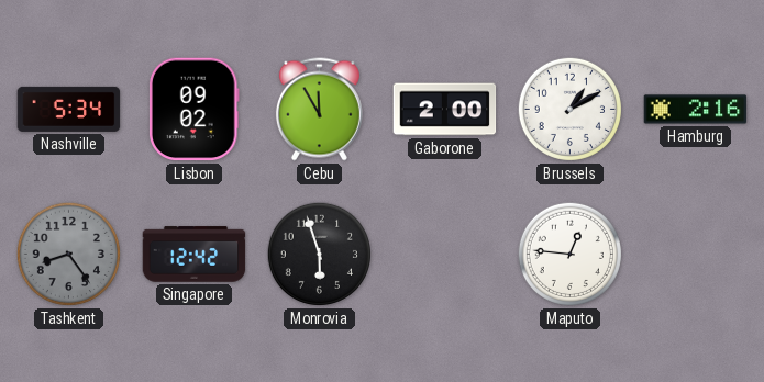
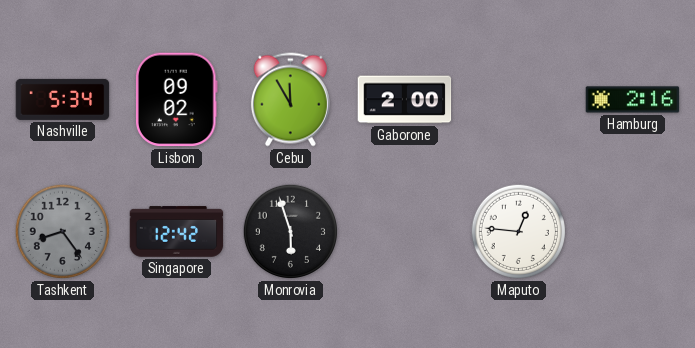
Brussels: 1:10 -> none (569, 109)
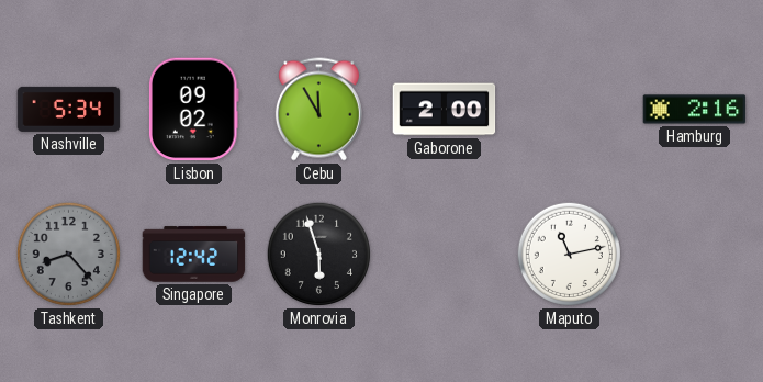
Tashkent: 8:24 -> 8:23 (68, 254)
Maputo: 12:46 -> 11:13 (569, 254)
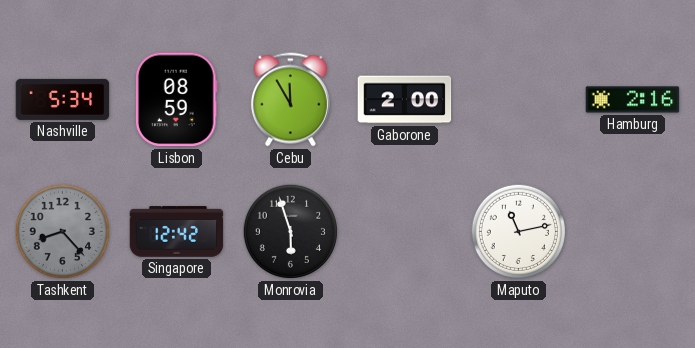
Lisbon: 09:02 -> 08:59 (176, 100)
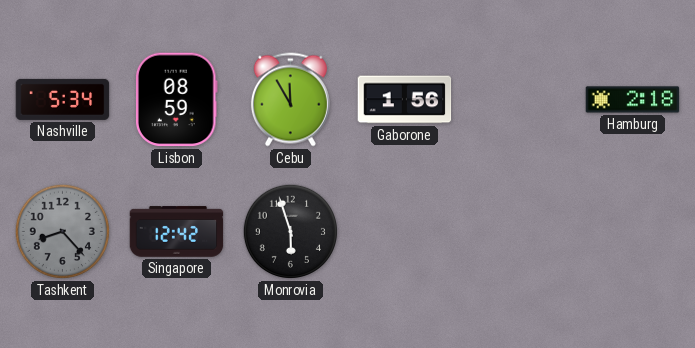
Gaborone: 2:00 -> 1:56 (405, 100)
Hamburg: 2:16 -> 2:18 (633, 100)
Maputo: 11:13 -> none (518, 231)
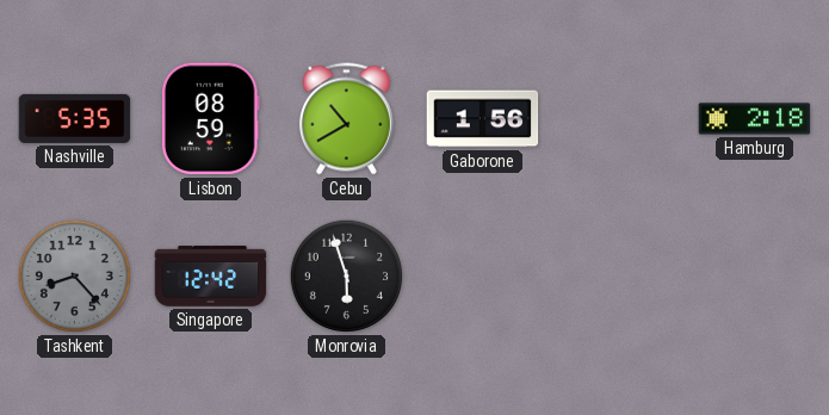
Nashville: 5:34 -> 5:35 (75, 118)
Cebu: 11:55 -> 10:40 (346, 119)
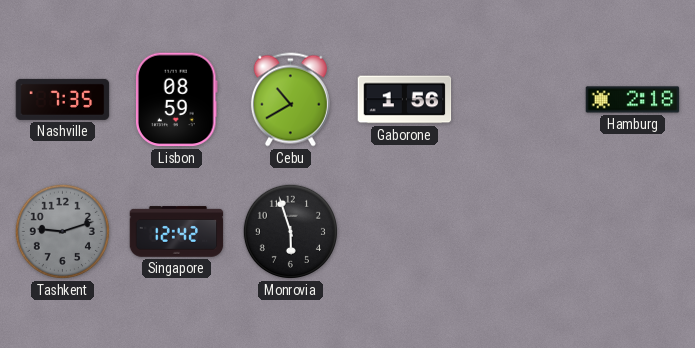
Nashville: 5:35 -> 7:35 (63, 99)
Tashkent: 8:23 -> 9:12 (62, 231)
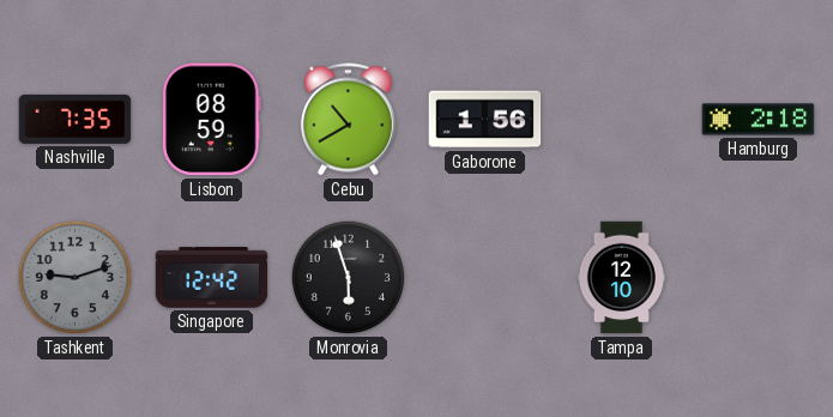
Tampa: none -> 12:10 (621, 278)
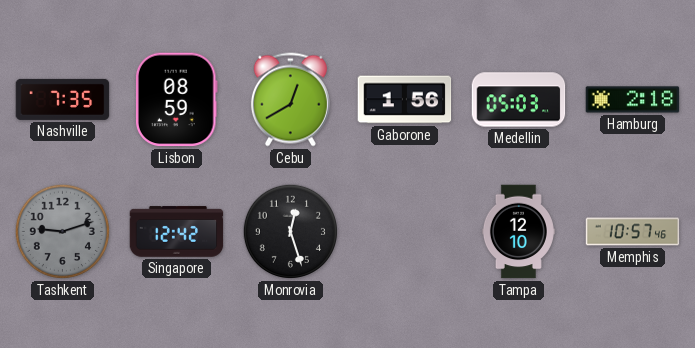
Cebu: 10:40 -> 12:40 (290, 100)
Medellin: none -> 05:03 (519, 100)
Monrovia: 5:57 -> 12:27 (290, 231)
Memphis: none -> 10:57 (633, 232)
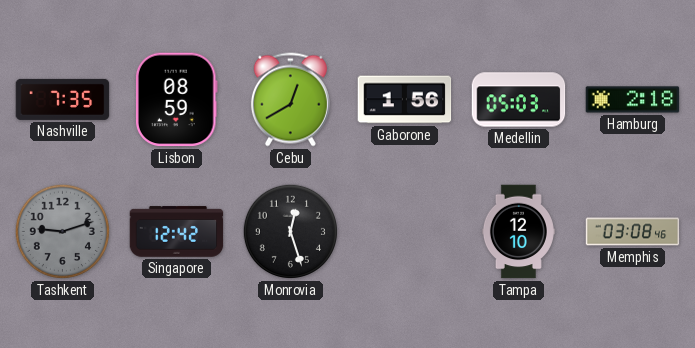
Memphis: 10:57 -> 03:08 (633, 232)
